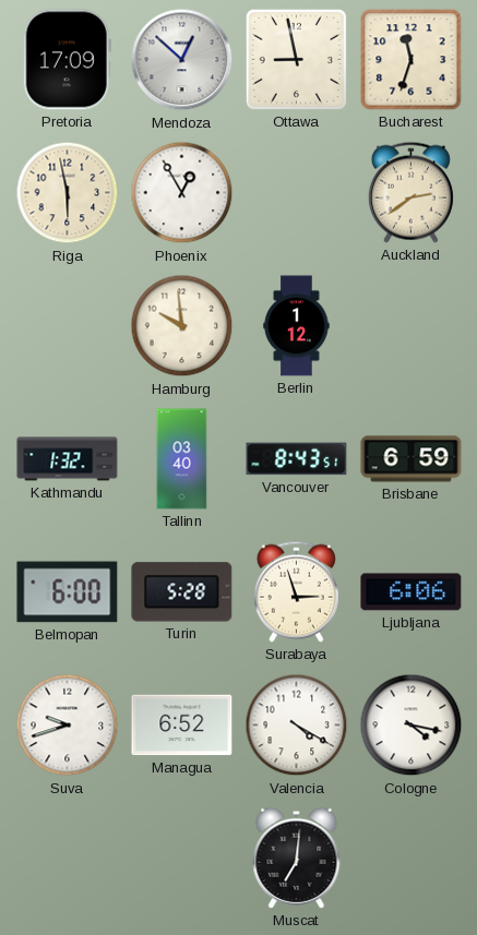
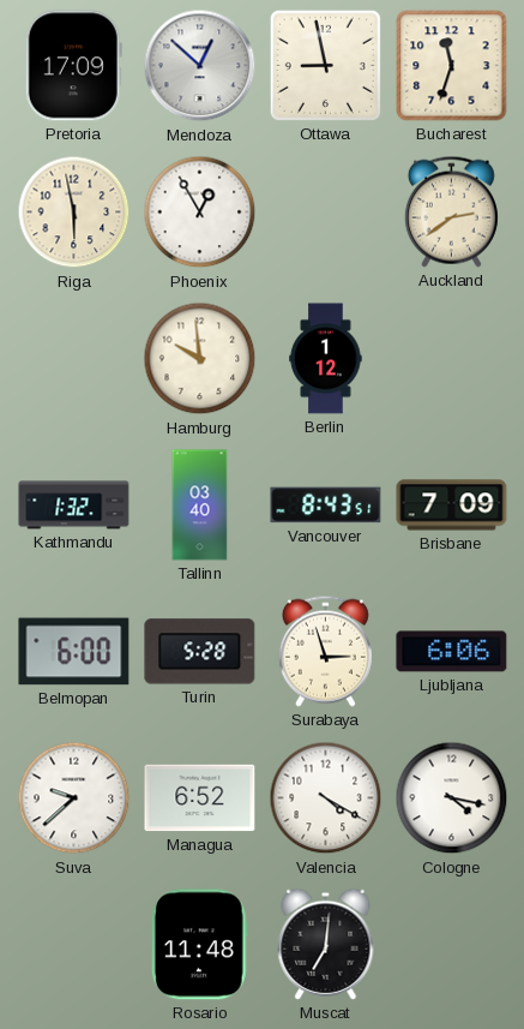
Brisbane: 6:59 -> 7:09 (452, 505)
Suva: 9:42 -> 9:38 (74, 798)
Rosario: none -> 11:48 (199, 945)
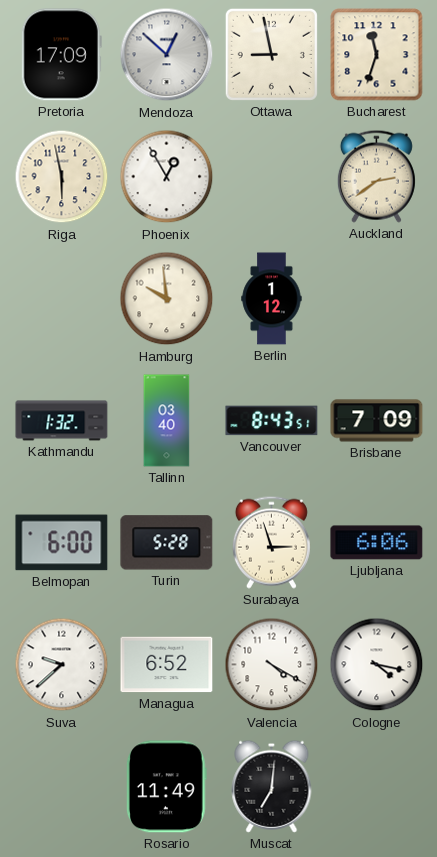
Rosario: 11:48 -> 11:49 (166, 787)
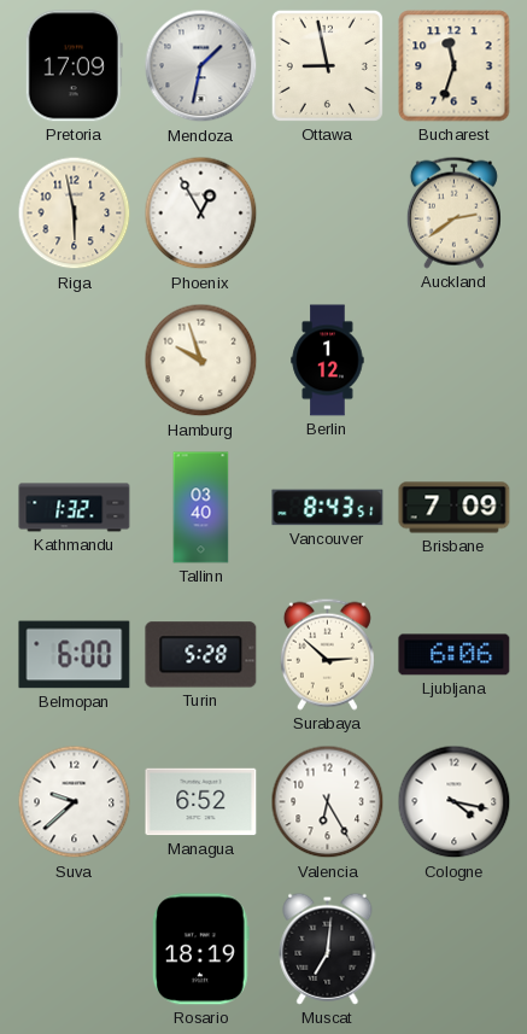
Mendoza: 12:52 -> 1:32 (201, 66)
Hamburg: 9:59 -> 9:57 (201, 361)
Surabaya: 2:57 -> 2:52 (327, 654)
Valencia: 4:20 -> 6:25 (328, 802)
Rosario: 11:49 -> 18:19 (200, 950)
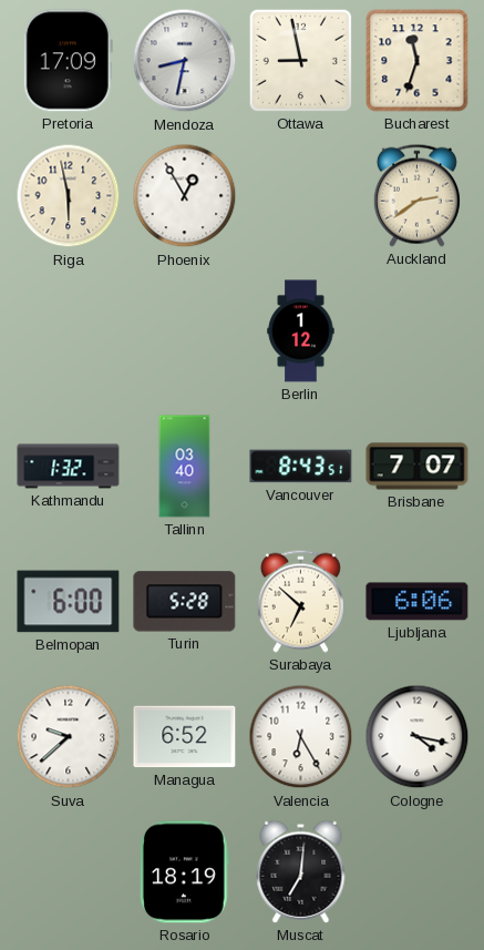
Mendoza: 1:32 -> 8:32 (185, 61)
Hamburg: 9:57 -> none (201, 361)
Brisbane: 7:09 -> 7:07 (418, 467)
Surabaya: 2:52 -> 6:52 (300, 601)
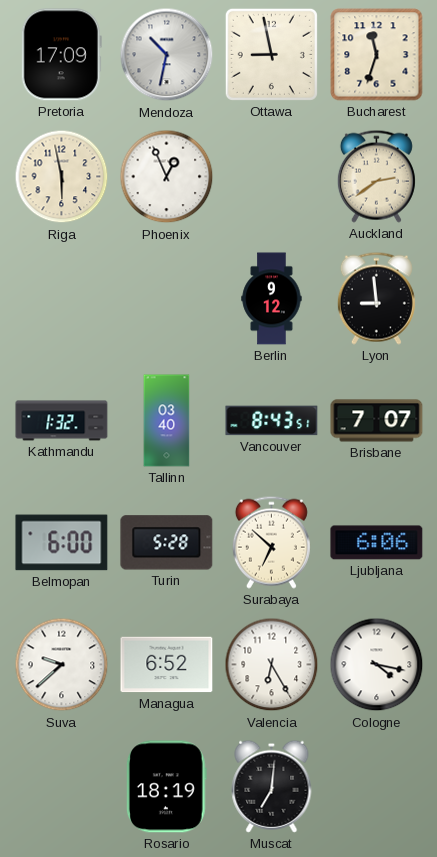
Mendoza: 8:32 -> 10:32 (167, 55)
Phoenix: 12:55 -> 12:56 (167, 177)
Berlin: 1:12 -> 9:12 (272, 299)
Lyon: none -> 8:59 (376, 298)
